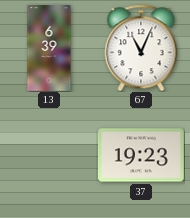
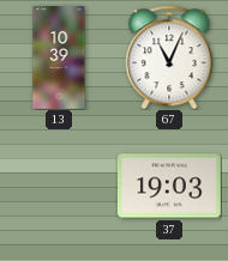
13: 6:39 -> 10:39 (59, 59)
37: 19:23 -> 19:03 (169, 186)
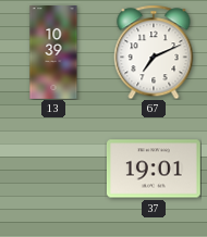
67: 11:04 -> 7:11 (154, 52)
37: 19:03 -> 19:01 (154, 169)
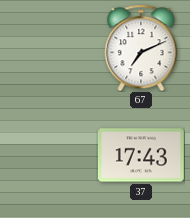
13: 10:39 -> none (53, 53)
37: 19:01 -> 17:43 (141, 155)
